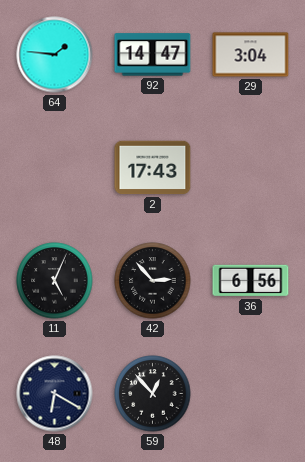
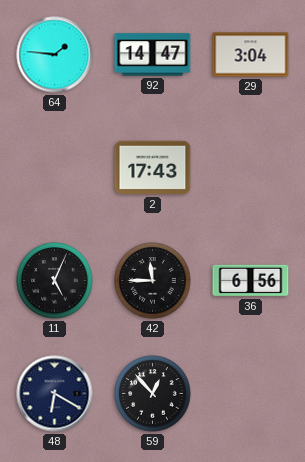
42: 2:53 -> 11:45 (153, 281)
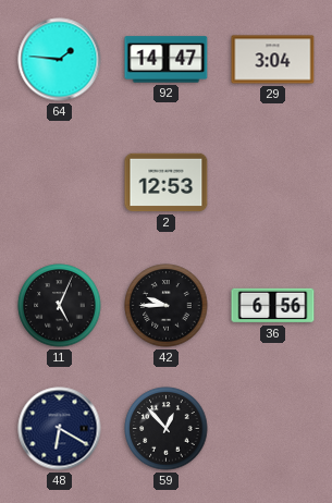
2: 17:43 -> 12:53 (167, 183)
42: 11:45 -> 9:45 (167, 306)
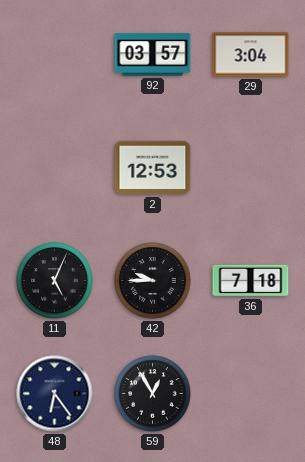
64: 1:46 -> none (60, 60)
92: 14:47 -> 03:57 (153, 55)
36: 6:56 -> 7:18 (251, 281)
48: 6:20 -> 6:24 (55, 394)
59: 12:53 -> 12:55 (153, 394)
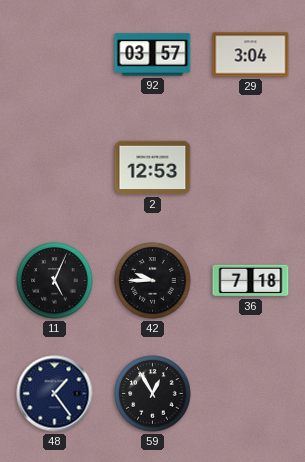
48: 6:24 -> 1:24 (55, 394)
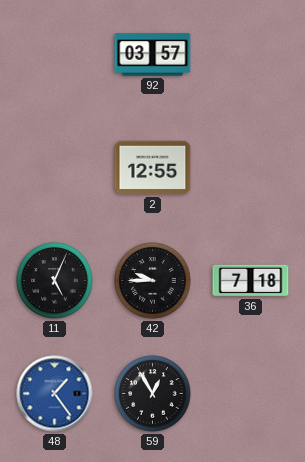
29: 3:04 -> none (251, 55)
2: 12:53 -> 12:55 (153, 168)
48 dial: navy -> blue (55, 394)
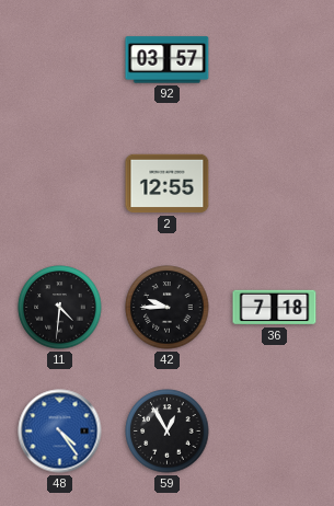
11: 5:04 -> 4:31 (60, 308)
48: 1:24 -> 4:24 (60, 432)
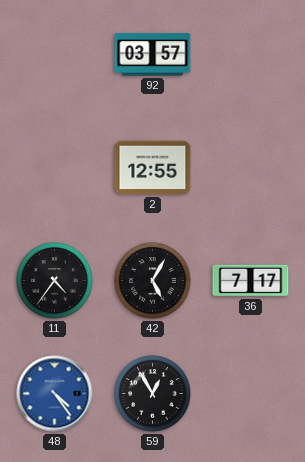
11: 4:31 -> 4:36 (55, 281)
42: 9:45 -> 5:05 (153, 281)
36: 7:18 -> 7:17 (251, 281)
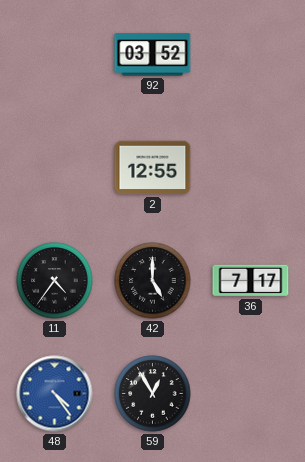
92: 03:57 -> 03:52 (153, 55)
42: 5:05 -> 5:00 (153, 281)
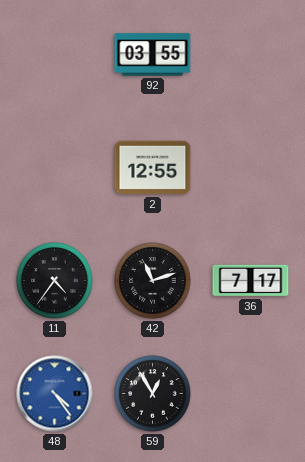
92: 03:52 -> 03:55 (153, 55)
42: 5:00 -> 11:12 (153, 281)
